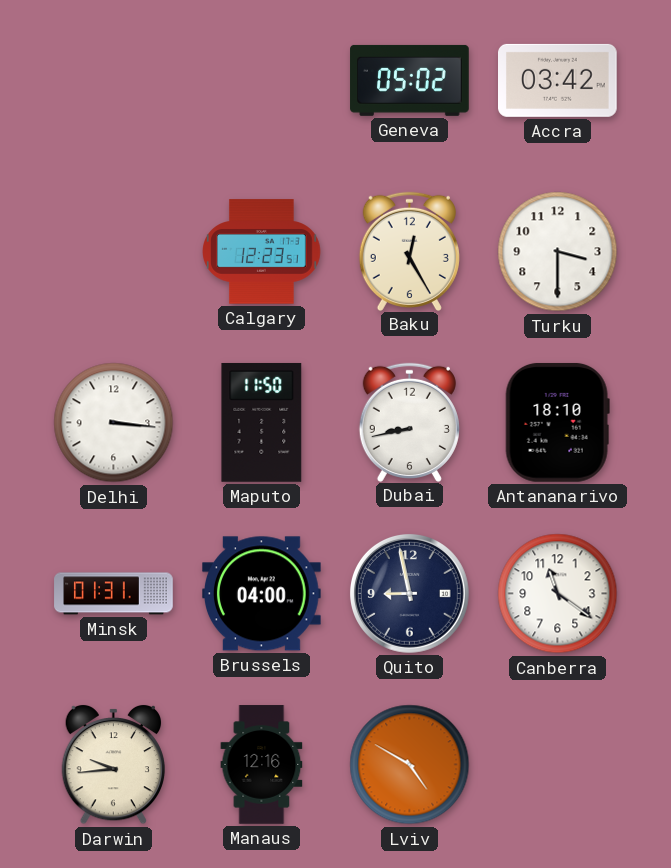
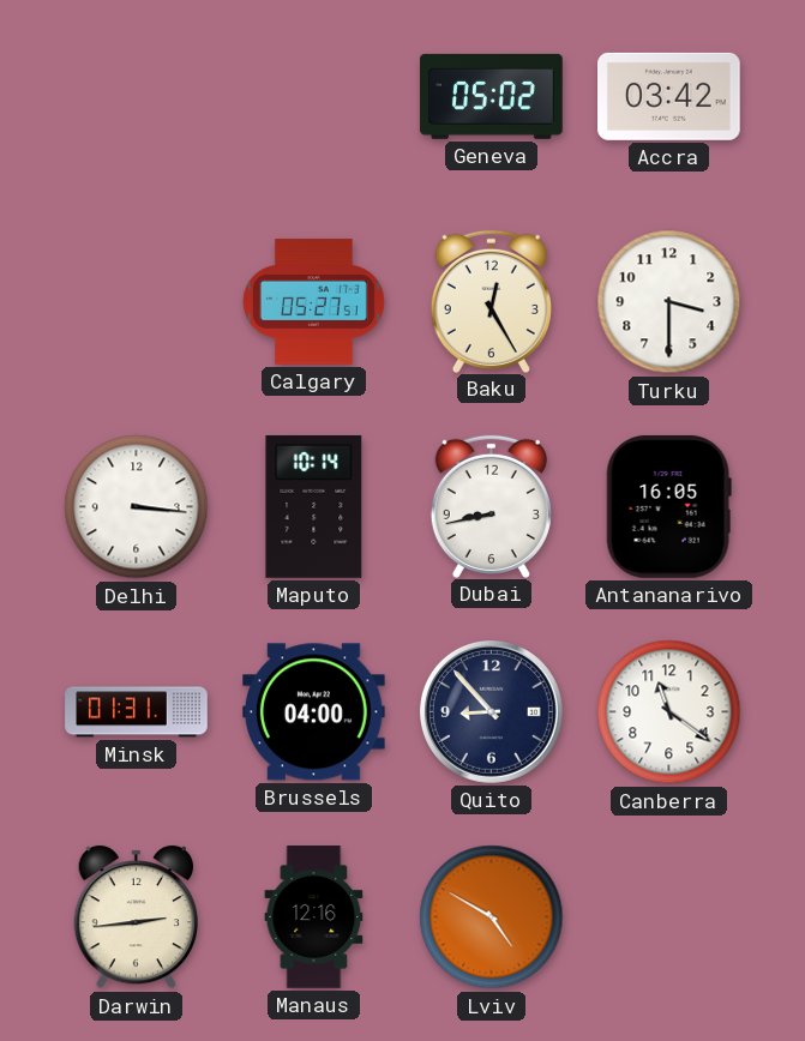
Calgary: 12:23 -> 05:27 (314, 302)
Maputo: 11:50 -> 10:14 (314, 506)
Antananarivo: 18:10 -> 16:05 (668, 506)
Quito: 8:58 -> 8:53 (491, 711)
Darwin: 9:44 -> 2:44 (136, 917)
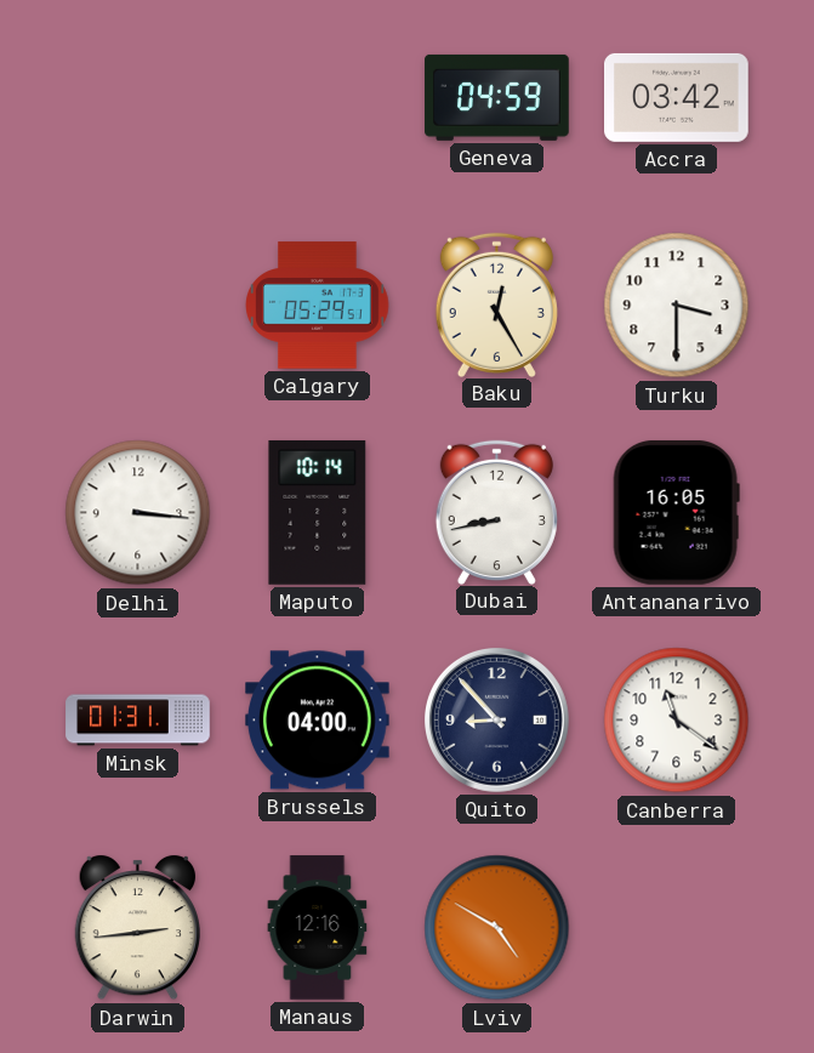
Geneva: 05:02 -> 04:59 (497, 97)
Calgary: 05:27 -> 05:29 (318, 306)
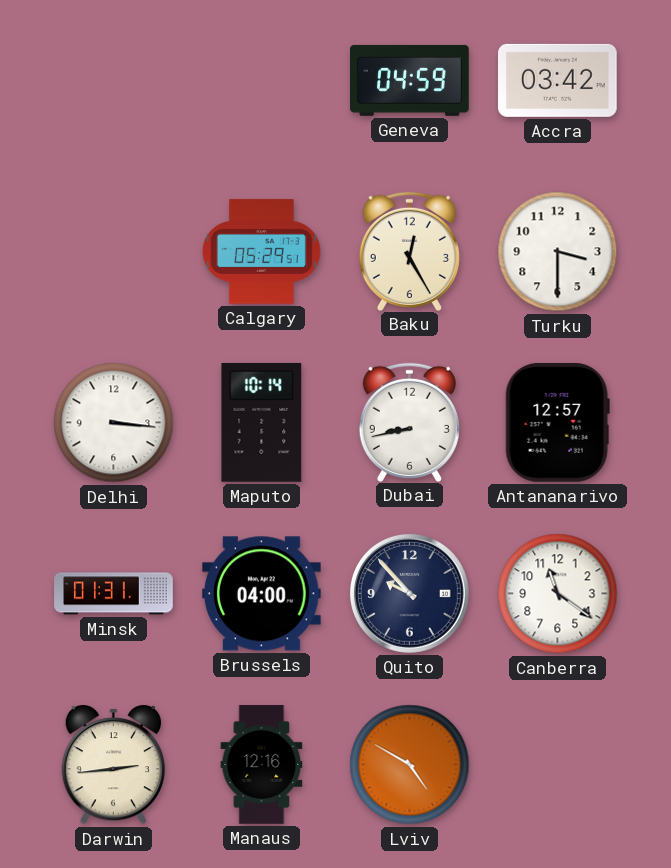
Antananarivo: 16:05 -> 12:57 (557, 422)
Quito: 8:53 -> 9:53 (409, 593)
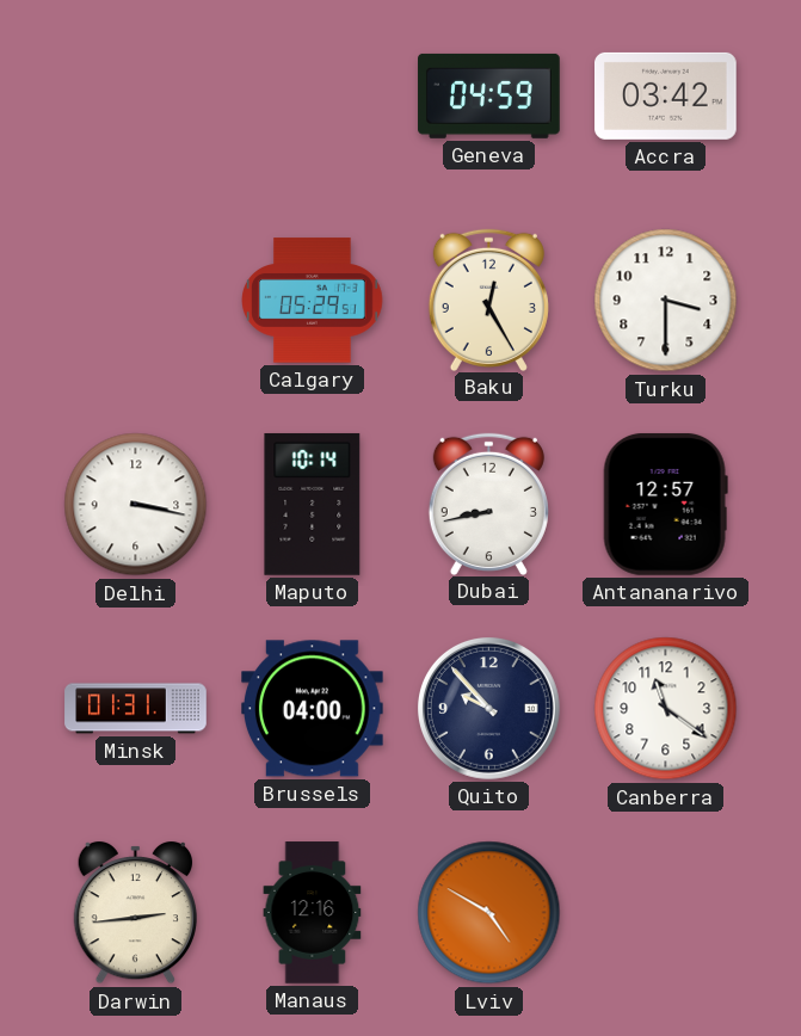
Delhi: 3:16 -> 3:17 (136, 505)
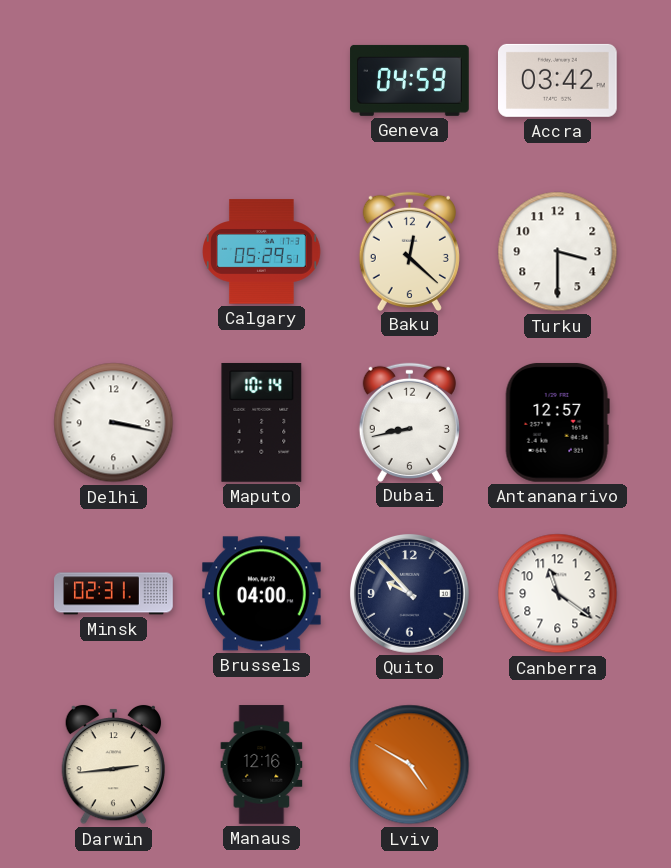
Baku: 12:25 -> 12:22 (409, 251)
Minsk: 01:31 -> 02:31 (114, 594)
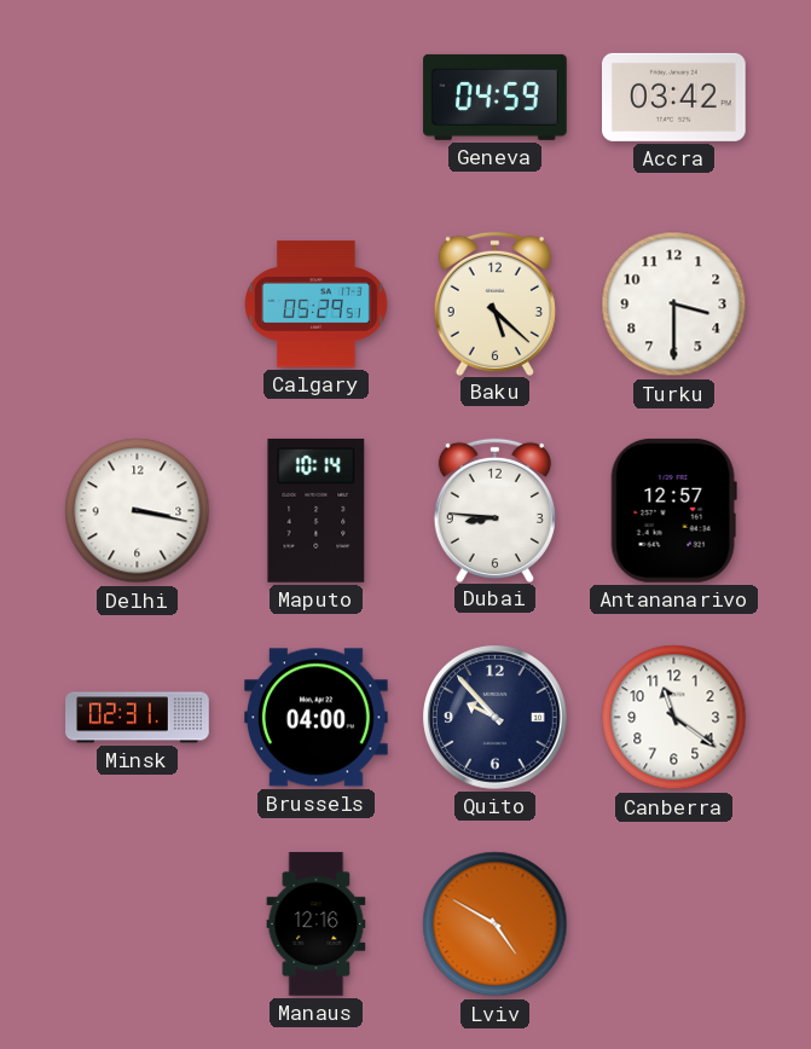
Baku: 12:22 -> 5:22 (494, 303)
Dubai: 8:43 -> 8:46 (494, 510)
Darwin: 2:44 -> none (113, 765)
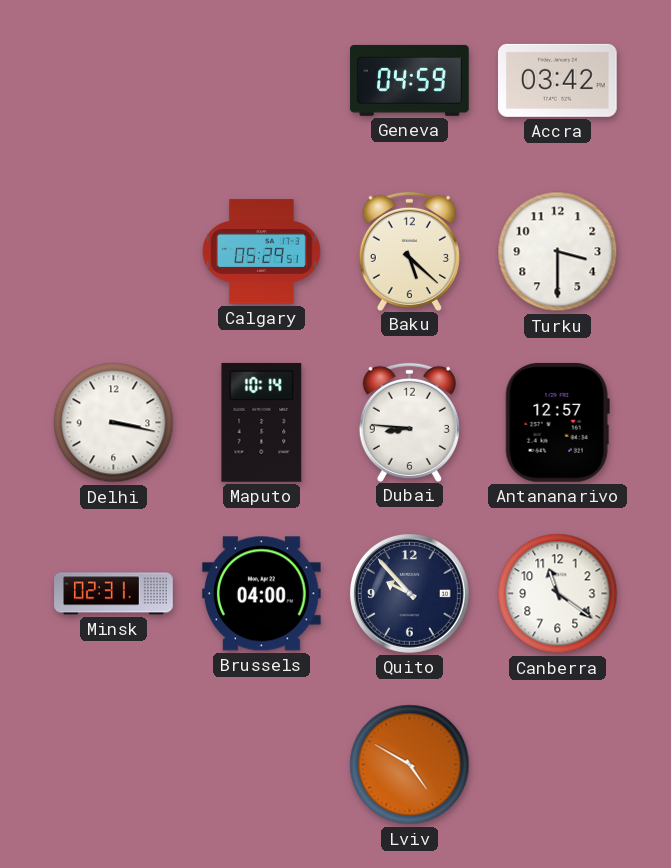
Manaus: 12:16 -> none (317, 925)
